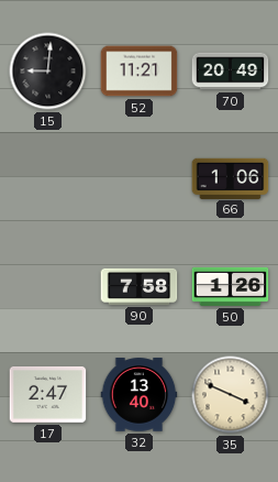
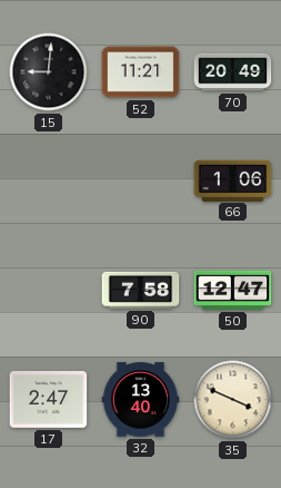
50: 1:26 -> 12:47 (233, 290)
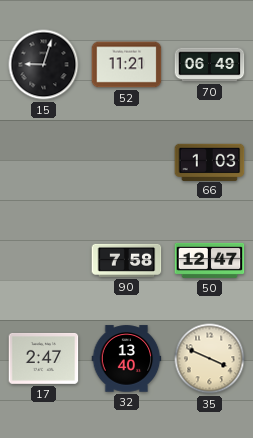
15: 9:01 -> 9:03 (44, 65)
70: 20:49 -> 06:49 (210, 65)
66: 1:06 -> 1:03 (210, 162)
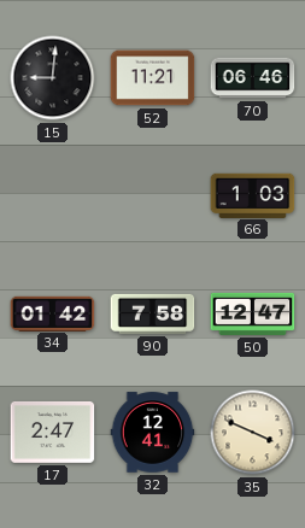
15: 9:03 -> 9:01 (53, 78)
70: 06:49 -> 06:46 (253, 78)
34: none -> 01:42 (53, 313)
32: 13:40 -> 12:41 (153, 433)
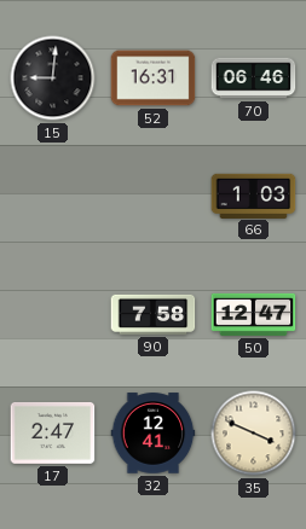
52: 11:21 -> 16:31 (154, 79)
34: 01:42 -> none (53, 313)
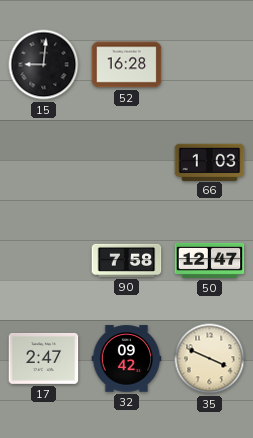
52: 16:31 -> 16:28 (127, 65)
70: 06:46 -> none (254, 79)
32: 12:41 -> 09:42 (127, 359)
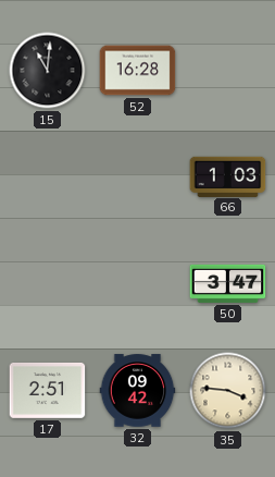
15: 9:01 -> 11:01 (48, 71)
90: 7:58 -> none (127, 260)
50: 12:47 -> 3:47 (228, 283)
17: 2:47 -> 2:51 (48, 390)
35: 3:49 -> 3:46 (228, 391)
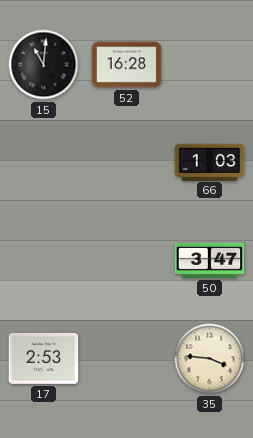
17: 2:51 -> 2:53 (44, 358)
32: 09:42 -> none (138, 391)
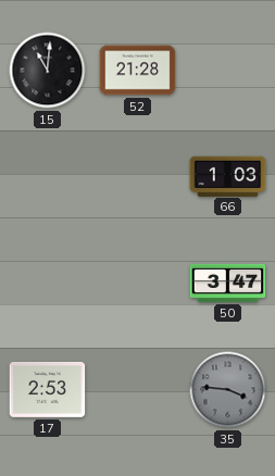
52: 16:28 -> 21:28 (138, 71)
35 dial: cream -> grey (228, 390)
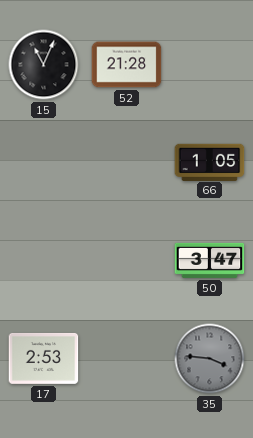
15: 11:01 -> 11:04 (44, 65)
66: 1:03 -> 1:05 (210, 162)
